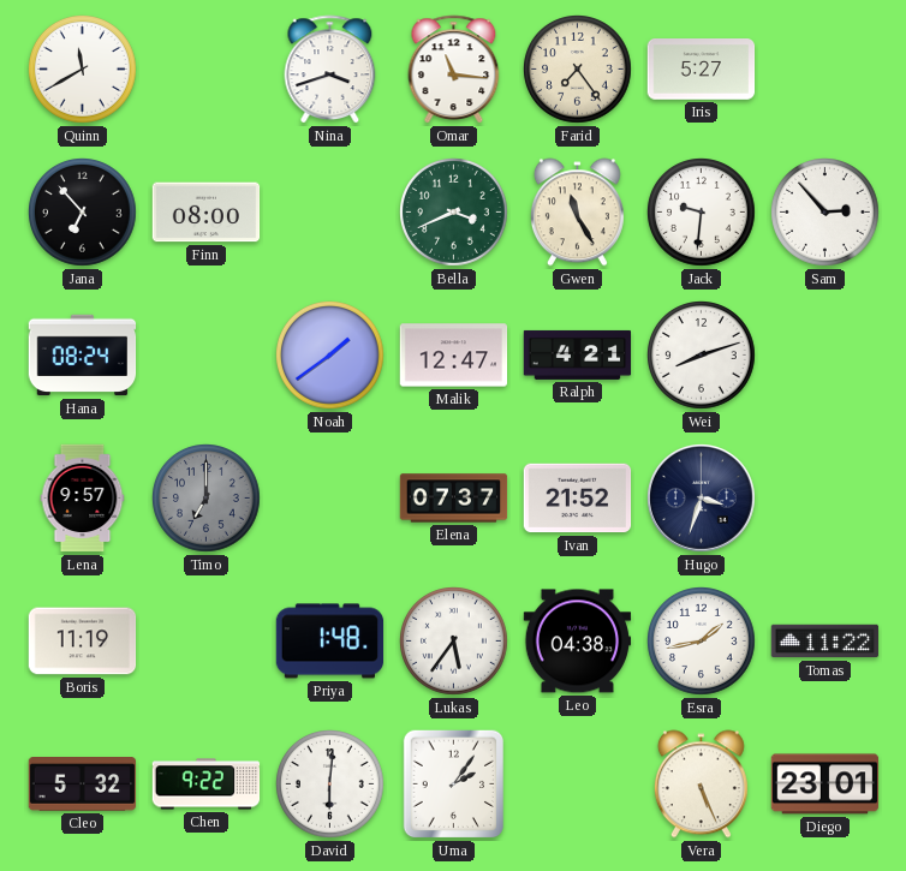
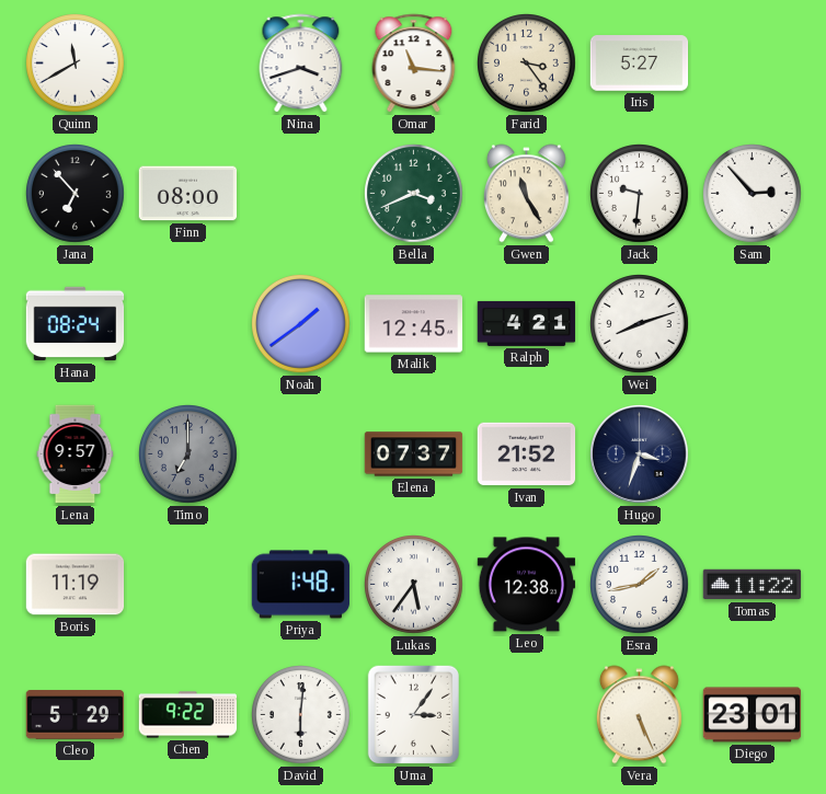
Farid: 7:24 -> 3:24 (527, 64)
Malik: 12:47 -> 12:45 (414, 324)
Leo: 04:38 -> 12:38 (527, 585)
Cleo: 5:32 -> 5:29 (76, 715)
Uma: 2:06 -> 3:06 (414, 715)
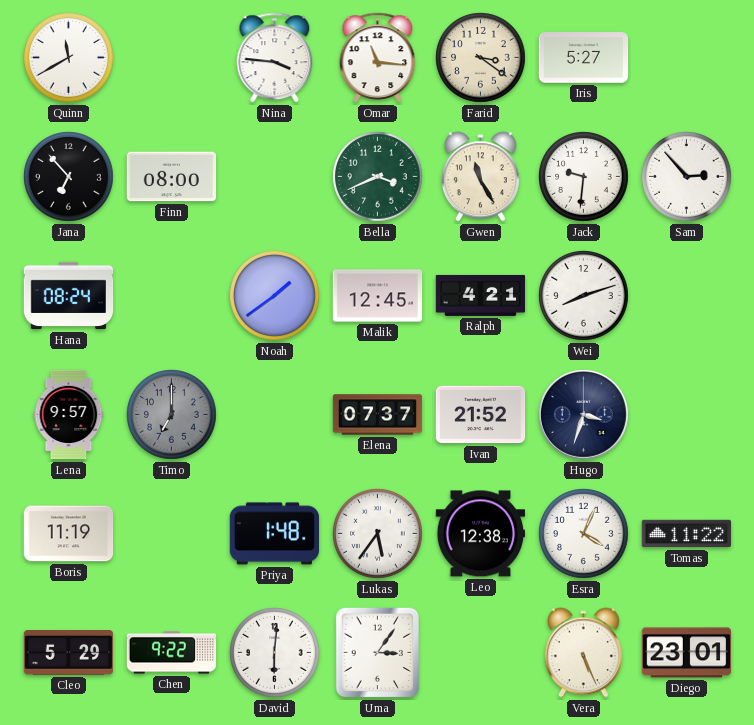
Nina: 3:42 -> 3:46 (275, 58)
Farid: 3:24 -> 3:21 (481, 58)
Esra: 1:43 -> 4:04 (584, 534)
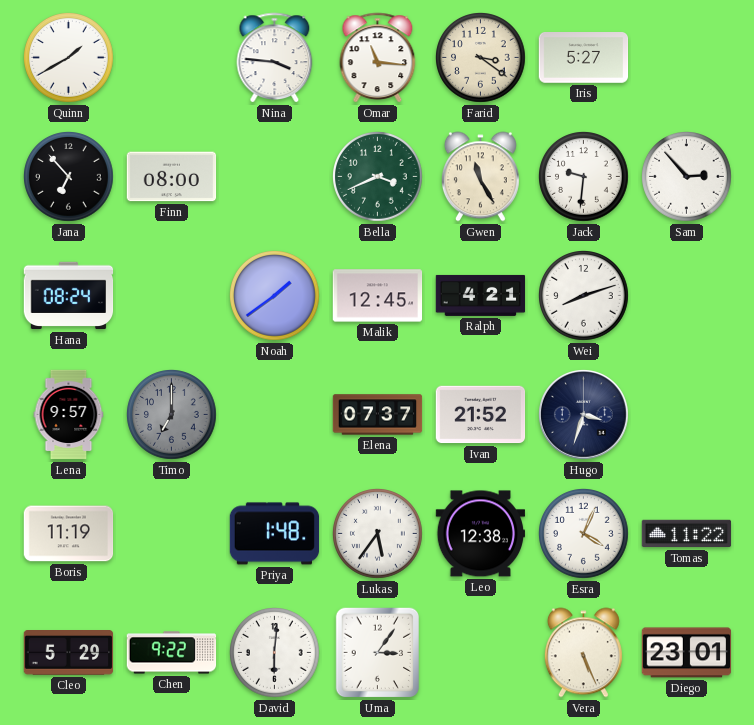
Quinn: 11:40 -> 1:40 (69, 58)
